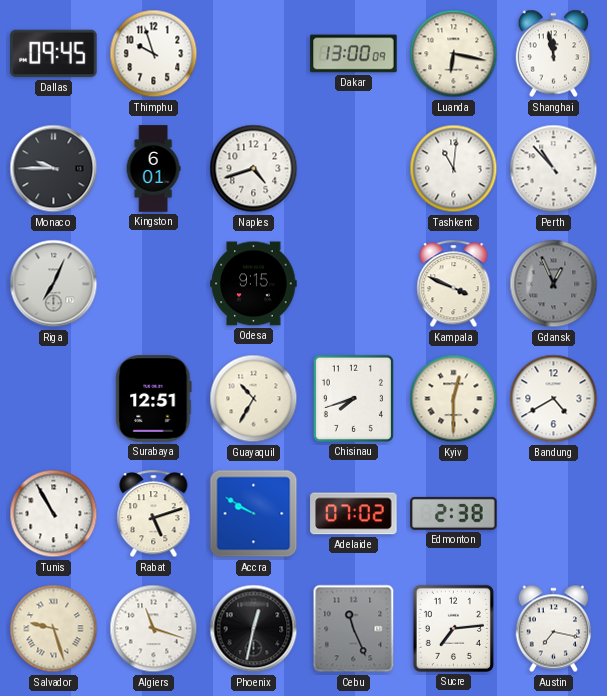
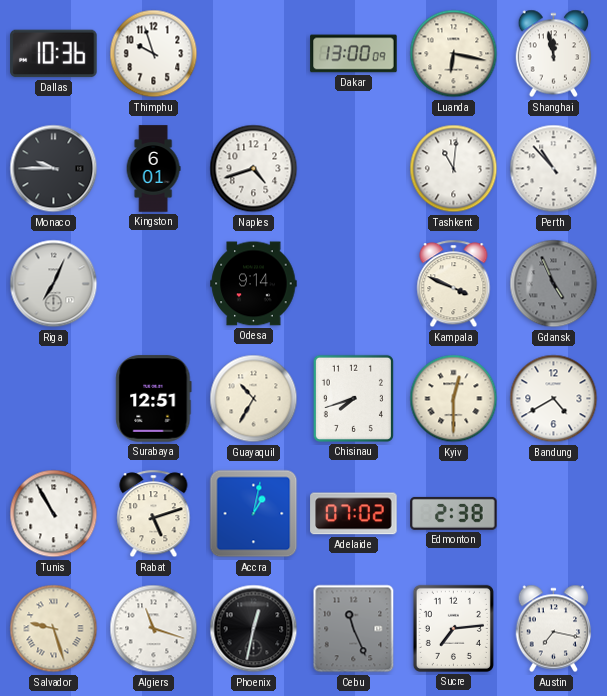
Dallas: 09:45 -> 10:36 (54, 54)
Odesa: 9:15 -> 9:14 (254, 284)
Gdansk: 12:56 -> 4:56 (554, 284)
Accra: 9:50 -> 1:02 (254, 514)
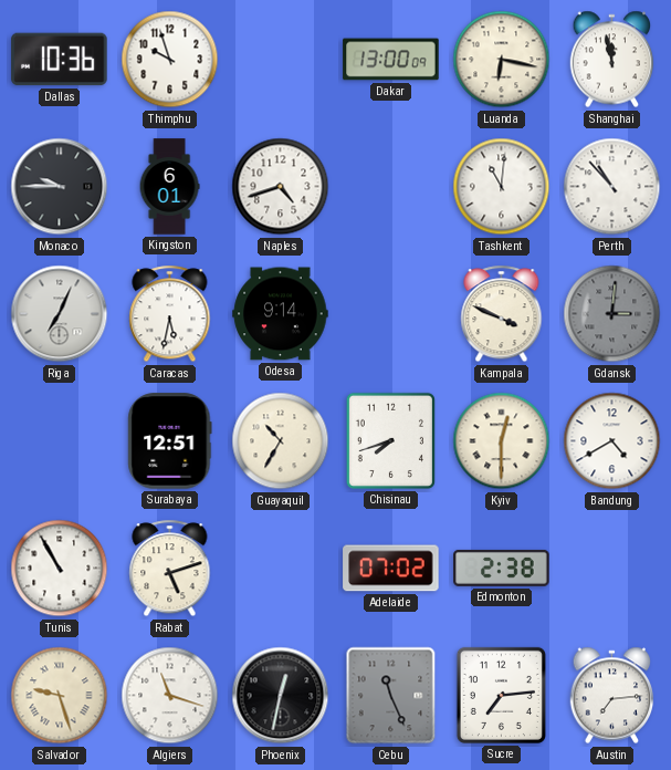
Caracas: none -> 5:32 (170, 314)
Gdansk: 4:56 -> 3:01 (612, 314)
Accra: 1:02 -> none (254, 514)
Austin: 7:17 -> 7:14 (612, 696)
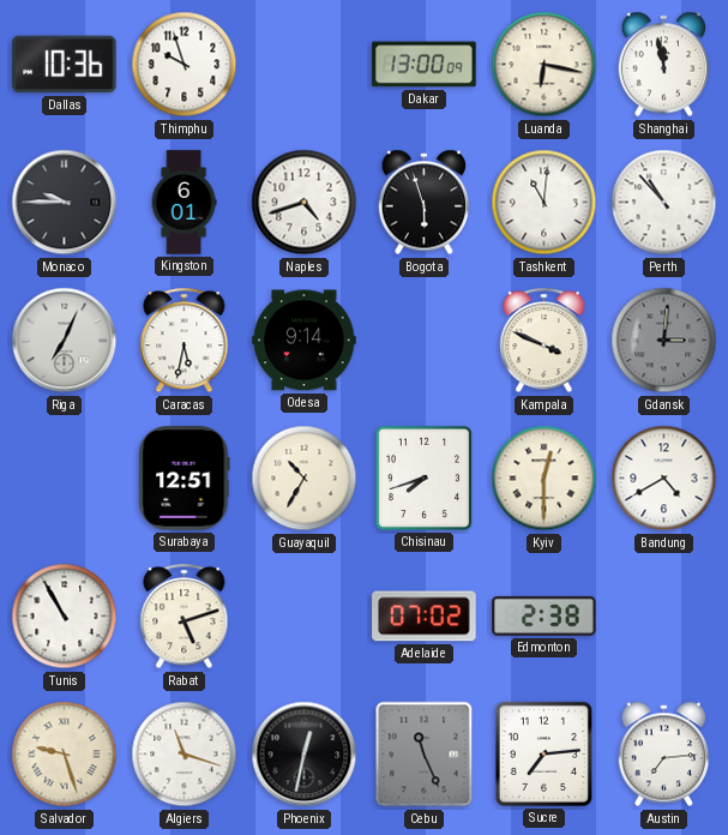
Bogota: none -> 5:57 (425, 203)
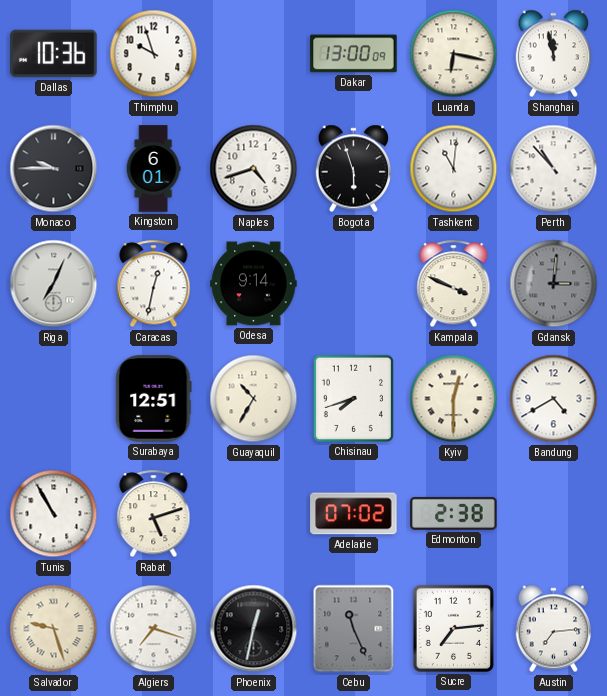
Caracas: 5:32 -> 12:32 (154, 284)
Algiers: 11:18 -> 7:18 (154, 629)
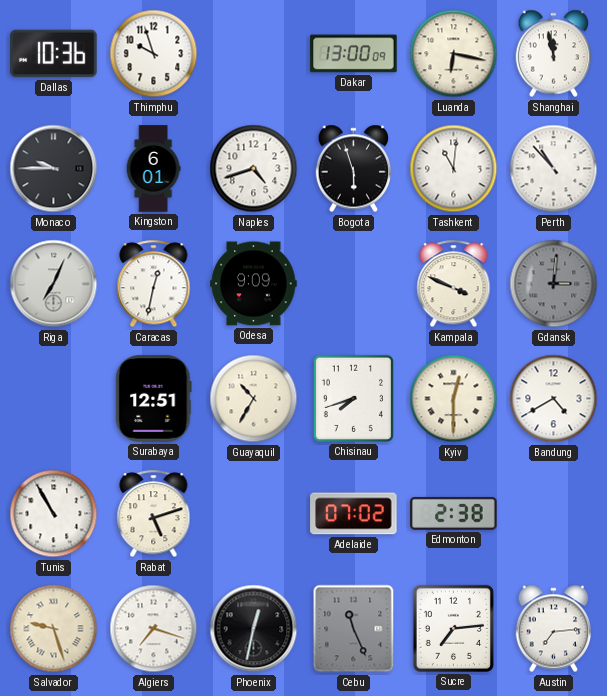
Odesa: 9:14 -> 9:09 (254, 284)
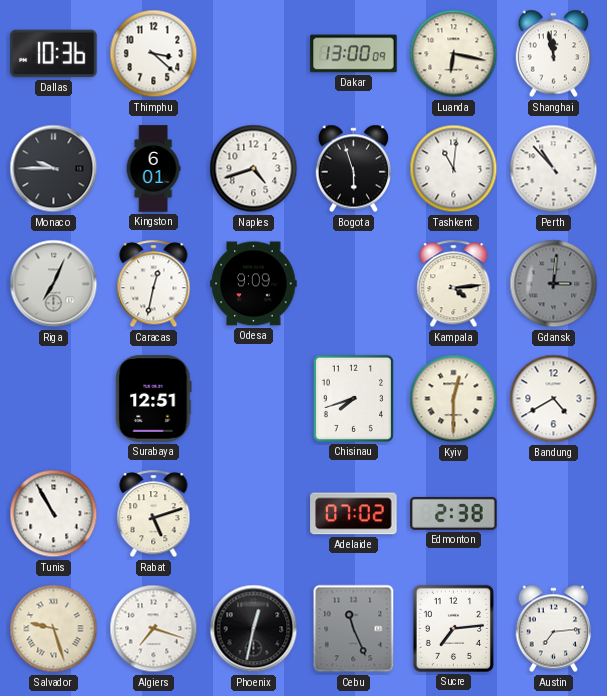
Thimphu: 9:57 -> 3:22 (154, 54)
Kampala: 3:49 -> 4:14 (454, 284)
Guayaquil: 10:35 -> none (254, 399)
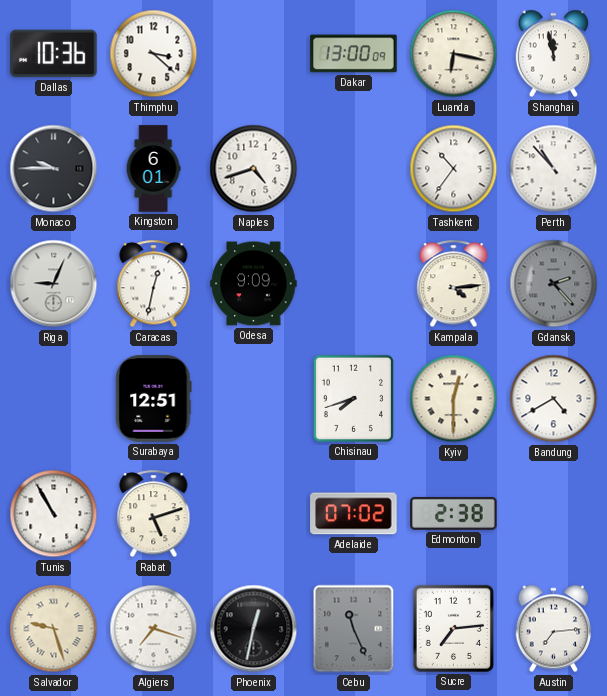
Bogota: 5:57 -> none (354, 169)
Tashkent: 11:01 -> 10:36 (454, 169)
Riga: 7:04 -> 9:04 (54, 284)
Gdansk: 3:01 -> 2:23 (554, 284)
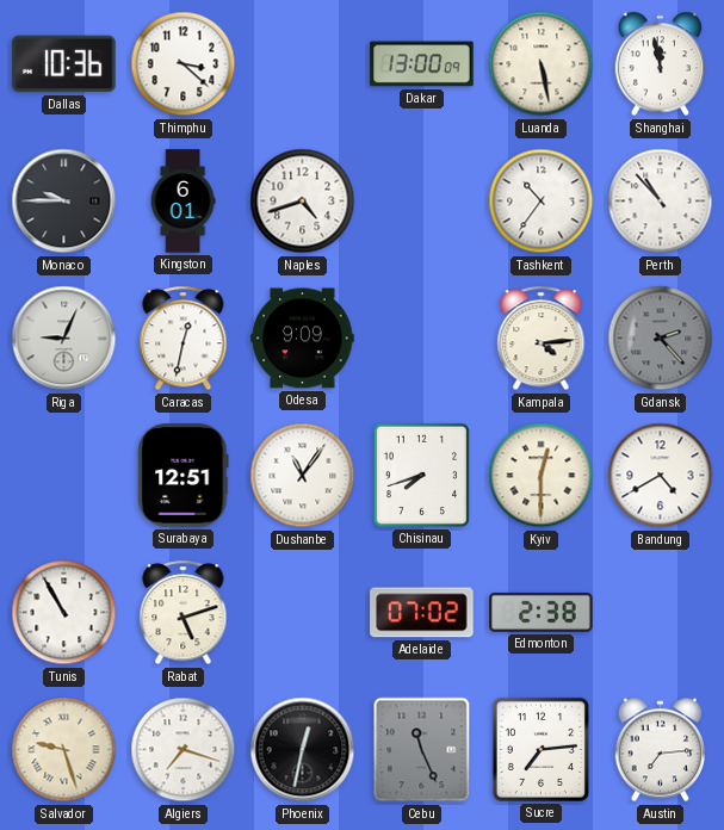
Luanda: 6:17 -> 5:28 (542, 64)
Dushanbe: none -> 11:06 (303, 476)
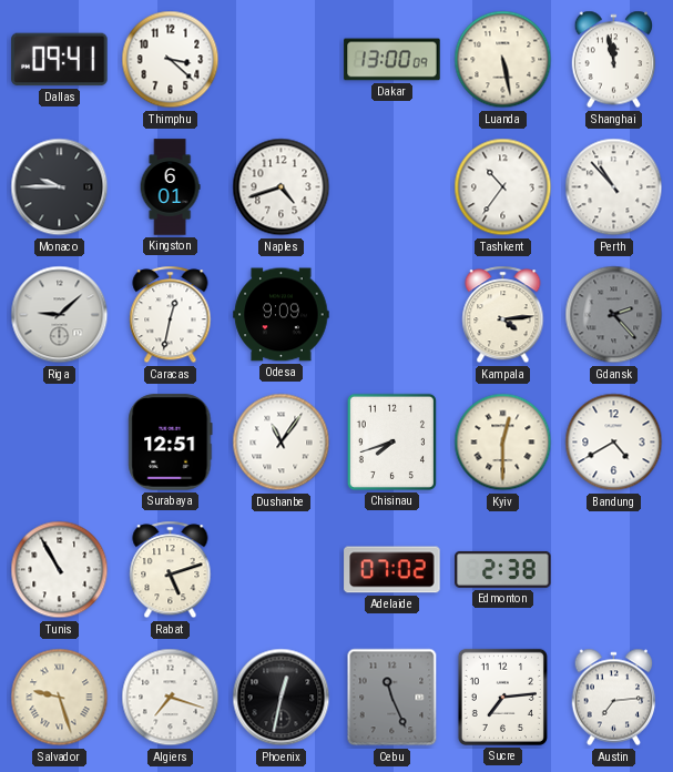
Dallas: 10:36 -> 09:41 (60, 60)
Riga: 9:04 -> 9:08 (60, 315)
